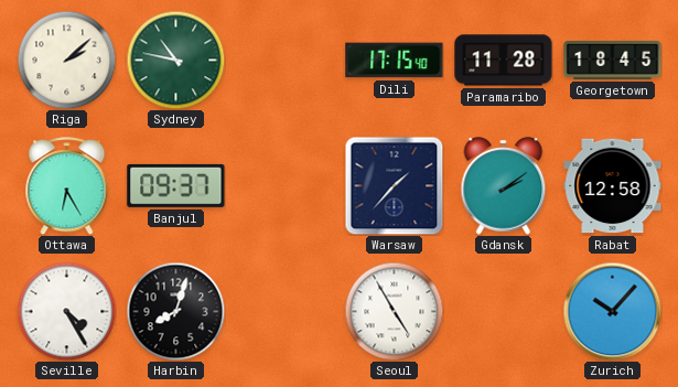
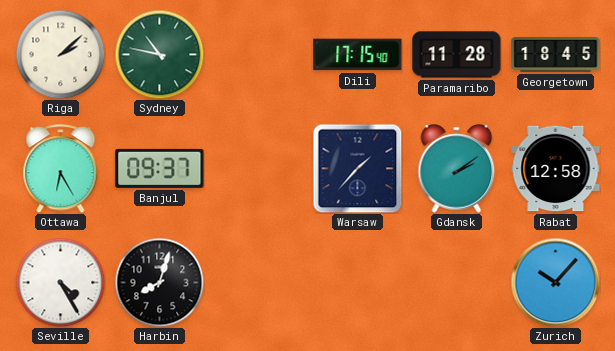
Seoul: 4:55 -> none (394, 311)
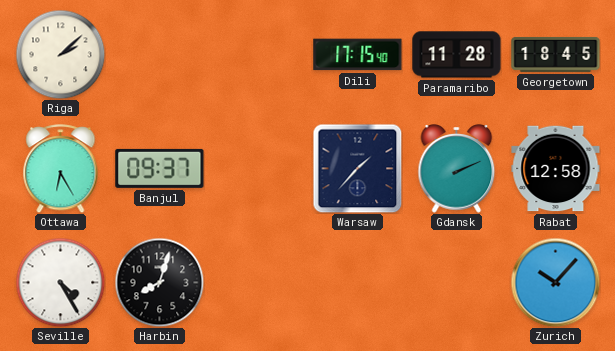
Sydney: 10:47 -> none (159, 54)
Gdansk: 2:09 -> 2:11 (457, 169)
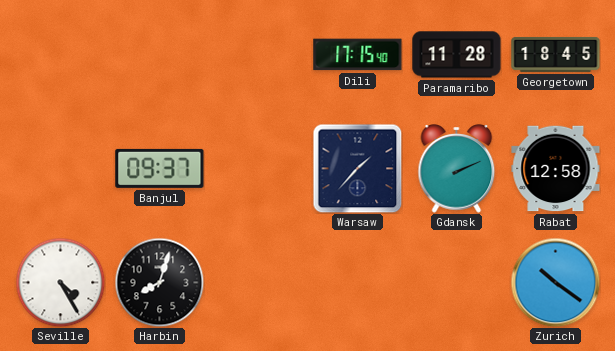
Riga: 2:08 -> none (60, 54)
Ottawa: 6:25 -> none (61, 169)
Zurich: 10:07 -> 10:21 (555, 282)
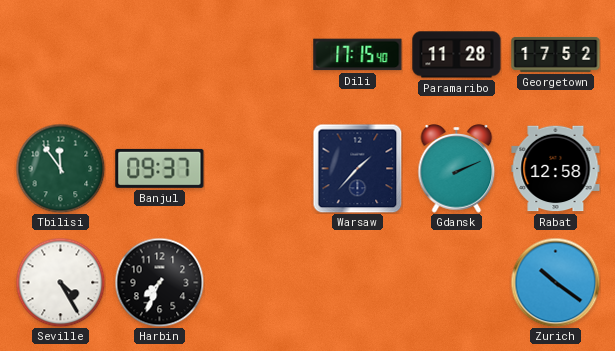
Georgetown: 18:45 -> 17:52 (556, 54)
Tbilisi: none -> 11:54 (60, 168)
Harbin: 8:03 -> 7:34 (159, 282)
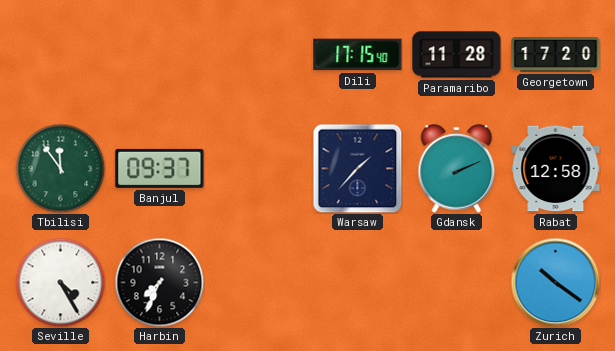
Georgetown: 17:52 -> 17:20 (556, 54)
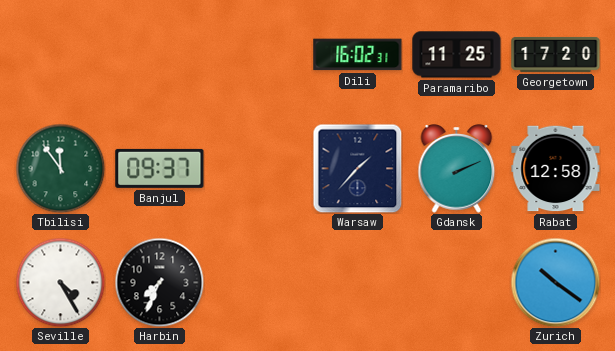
Dili: 17:15 -> 16:02 (358, 55)
Paramaribo: 11:28 -> 11:25 (457, 55)
